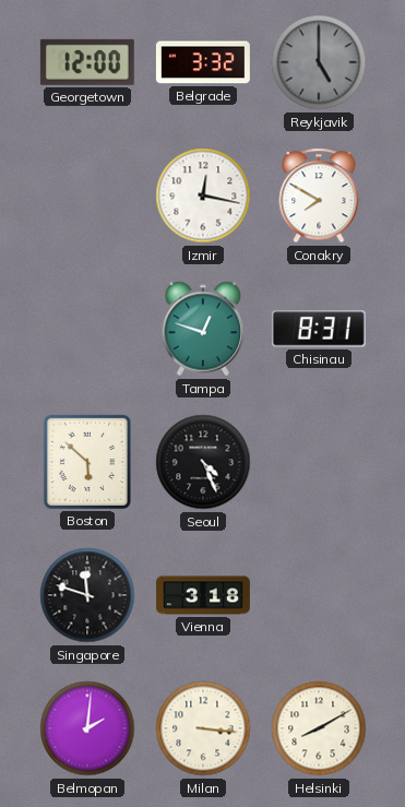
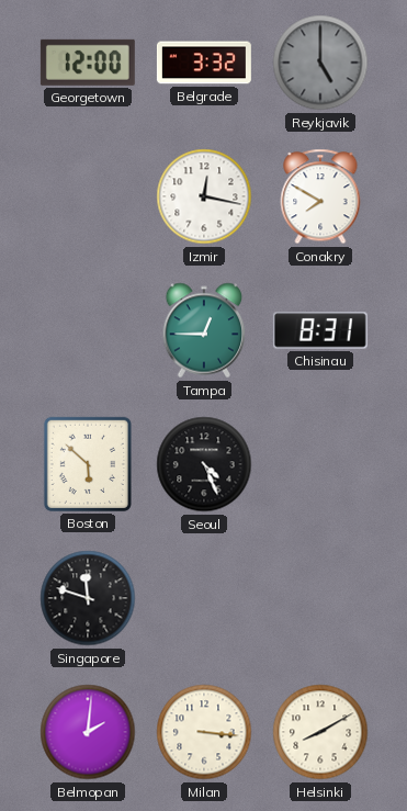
Tampa: 12:48 -> 12:45 (204, 330)
Vienna: 3:18 -> none (204, 595)
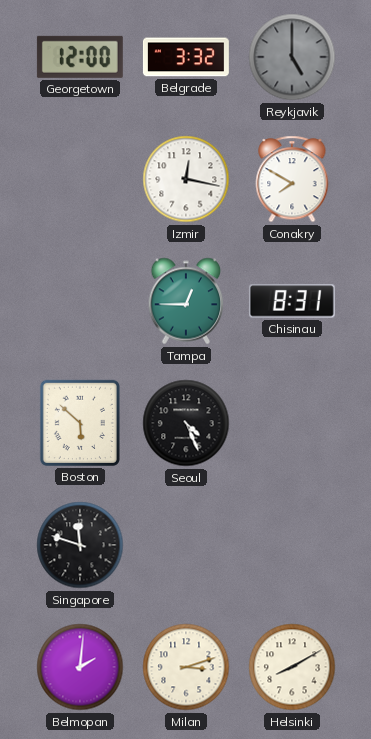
Milan: 3:16 -> 3:12 (186, 667)
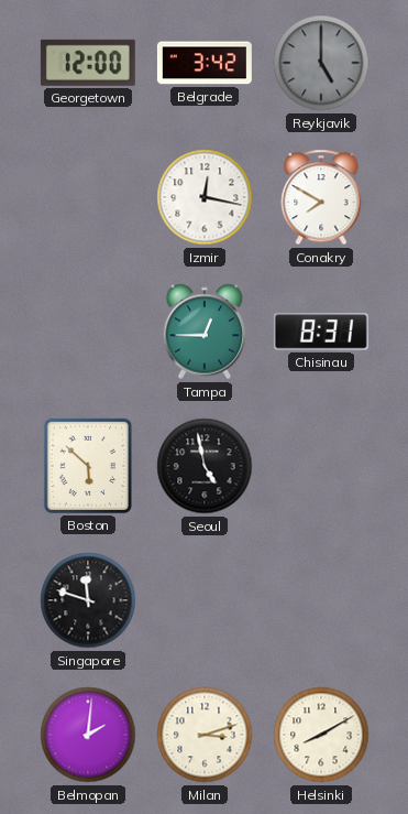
Belgrade: 3:32 -> 3:42 (205, 63)
Seoul: 4:26 -> 4:58 (205, 466)
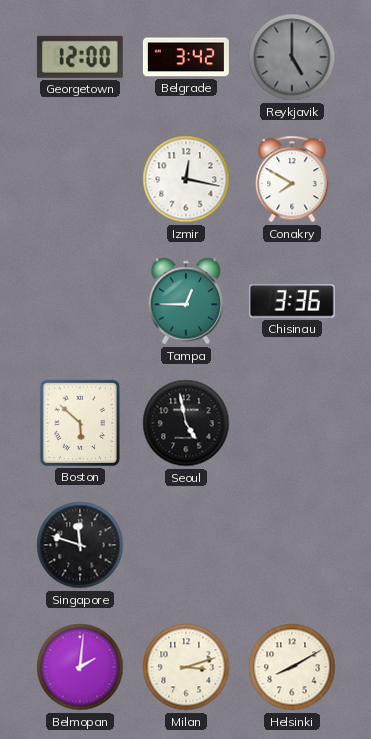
Chisinau: 8:31 -> 3:36 (292, 301)
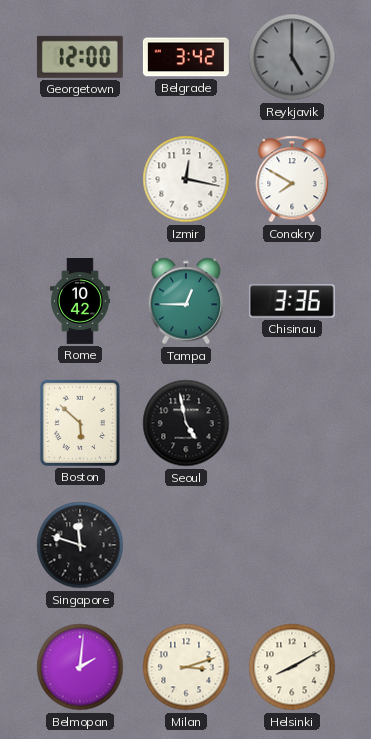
Rome: none -> 10:42 (80, 302)
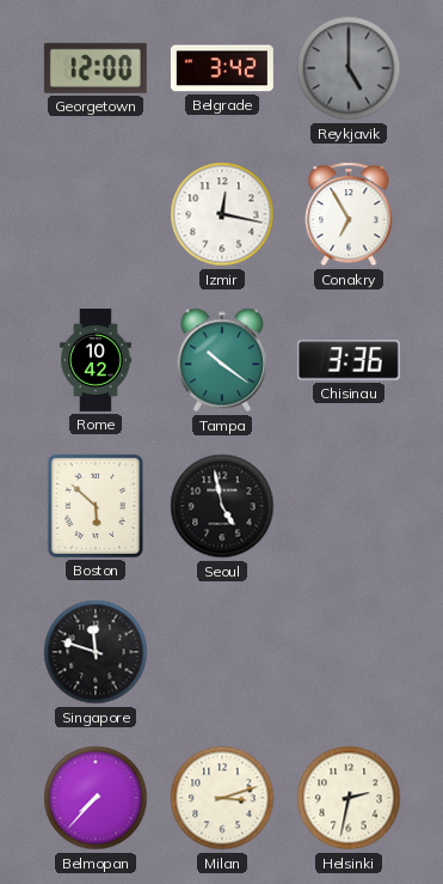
Conakry: 7:50 -> 6:55 (349, 214)
Tampa: 12:45 -> 10:21 (222, 360)
Belmopan: 2:01 -> 7:37 (96, 798)
Helsinki: 8:10 -> 2:32 (349, 798)
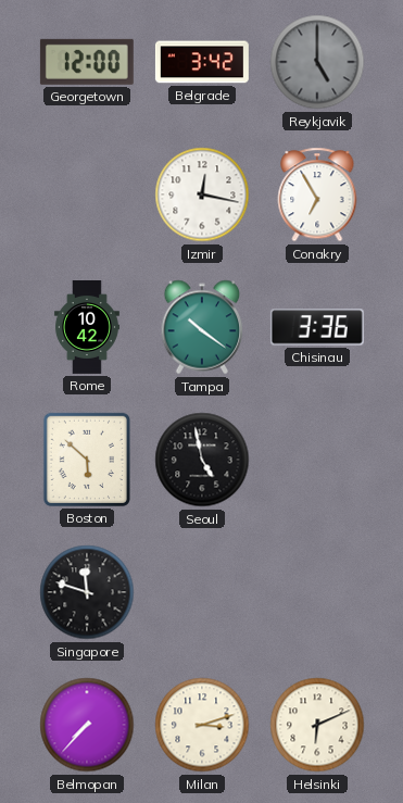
Helsinki: 2:32 -> 6:11 (317, 725)
